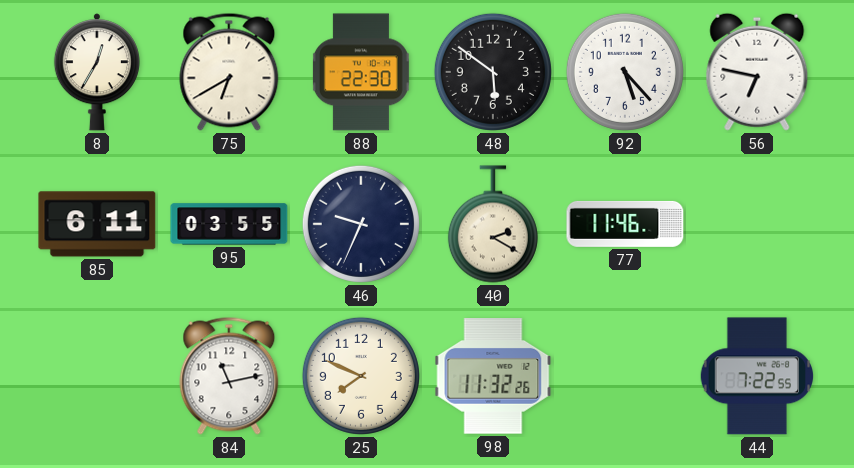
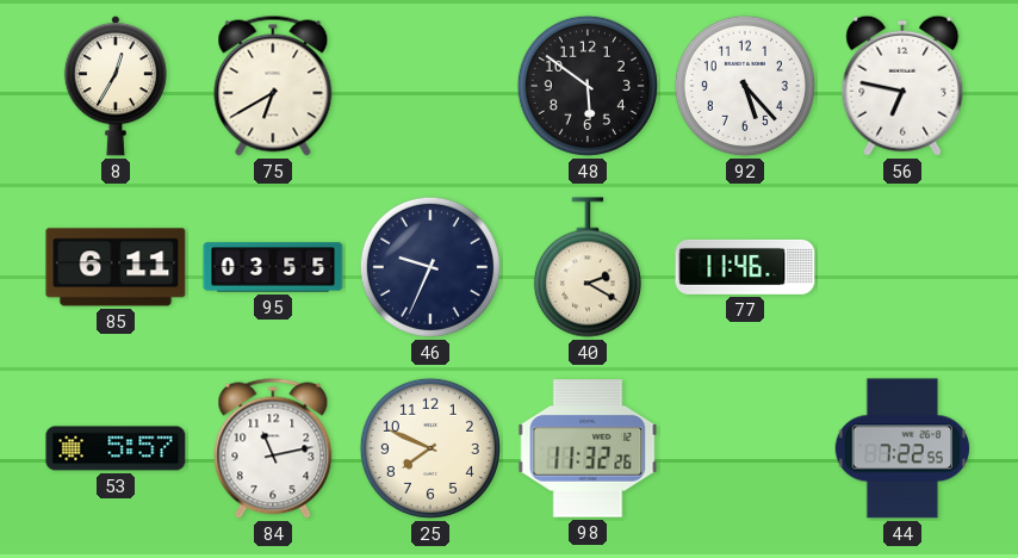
88: 22:30 -> none (361, 72)
53: none -> 5:57 (116, 448)
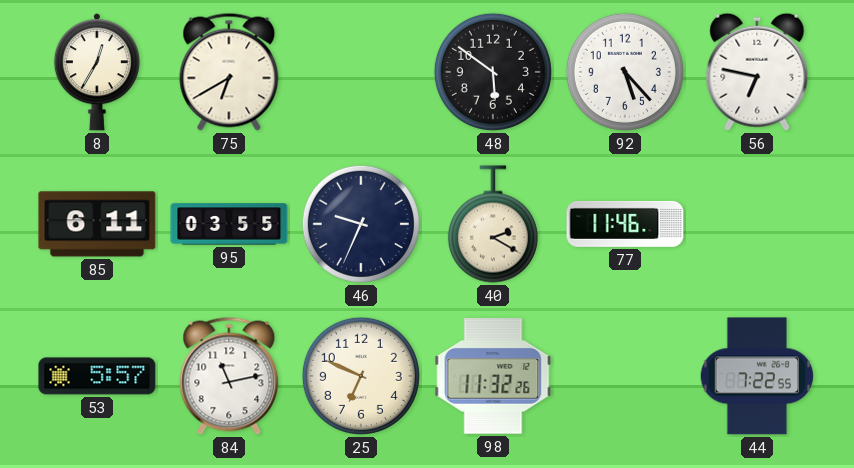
25: 7:49 -> 6:49 (361, 376)
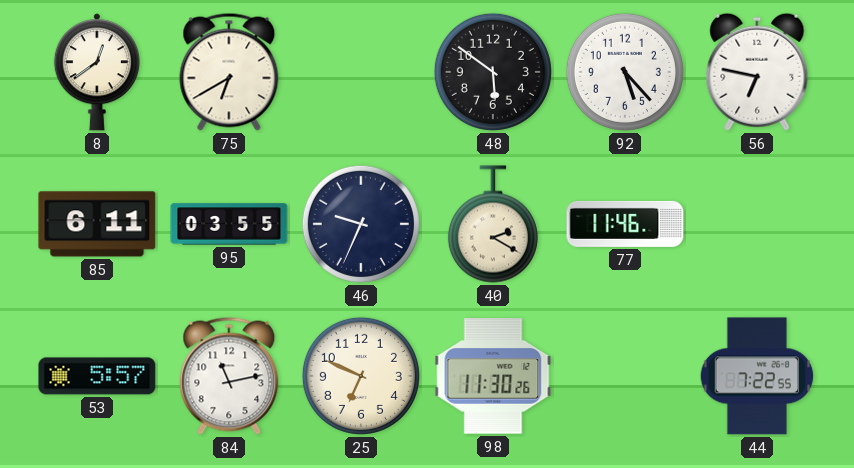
8: 12:35 -> 12:39 (97, 72)
98: 11:32 -> 11:30 (493, 376)
